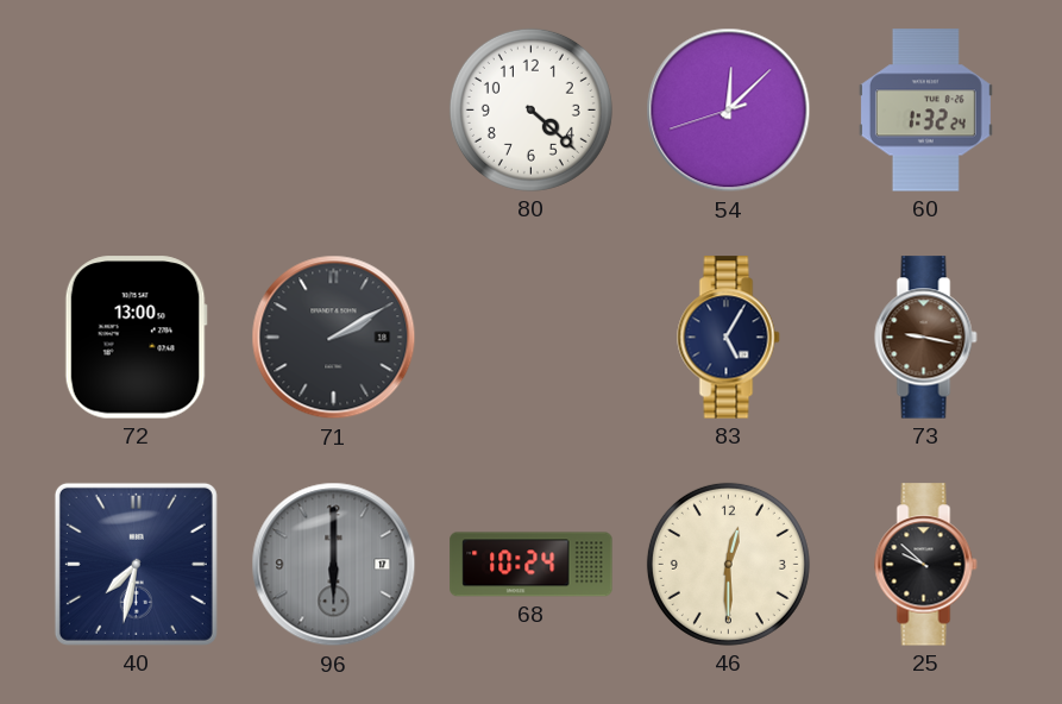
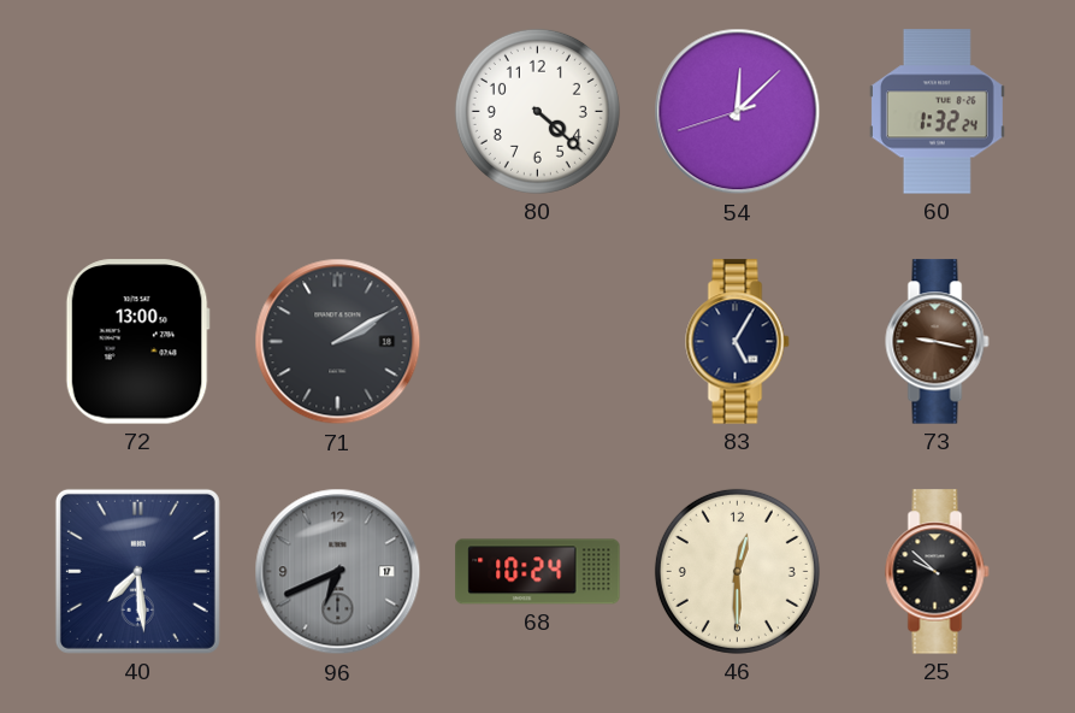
40: 7:32 -> 7:29 (137, 571)
96: 6:00 -> 6:41 (338, 572)
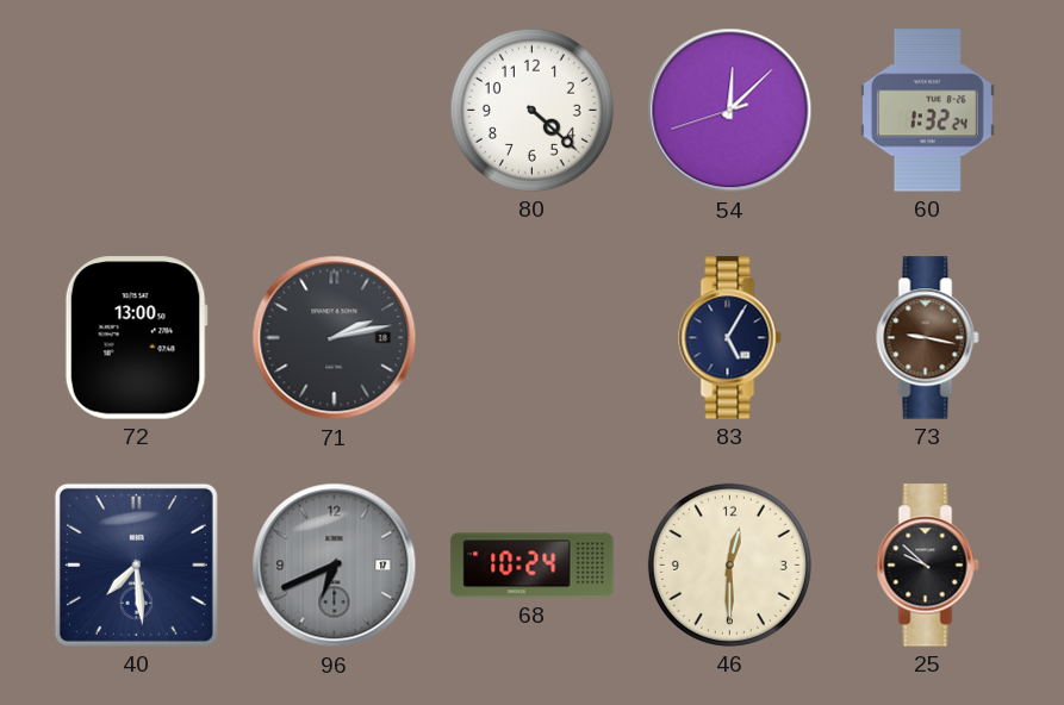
71: 2:10 -> 2:13 (335, 338)
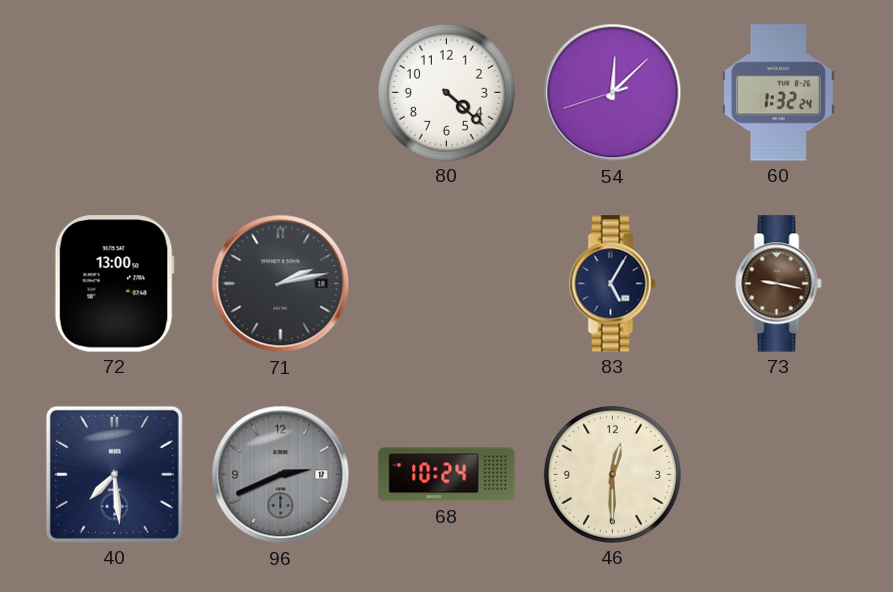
96: 6:41 -> 2:41 (281, 475)
25: 9:52 -> none (928, 566)
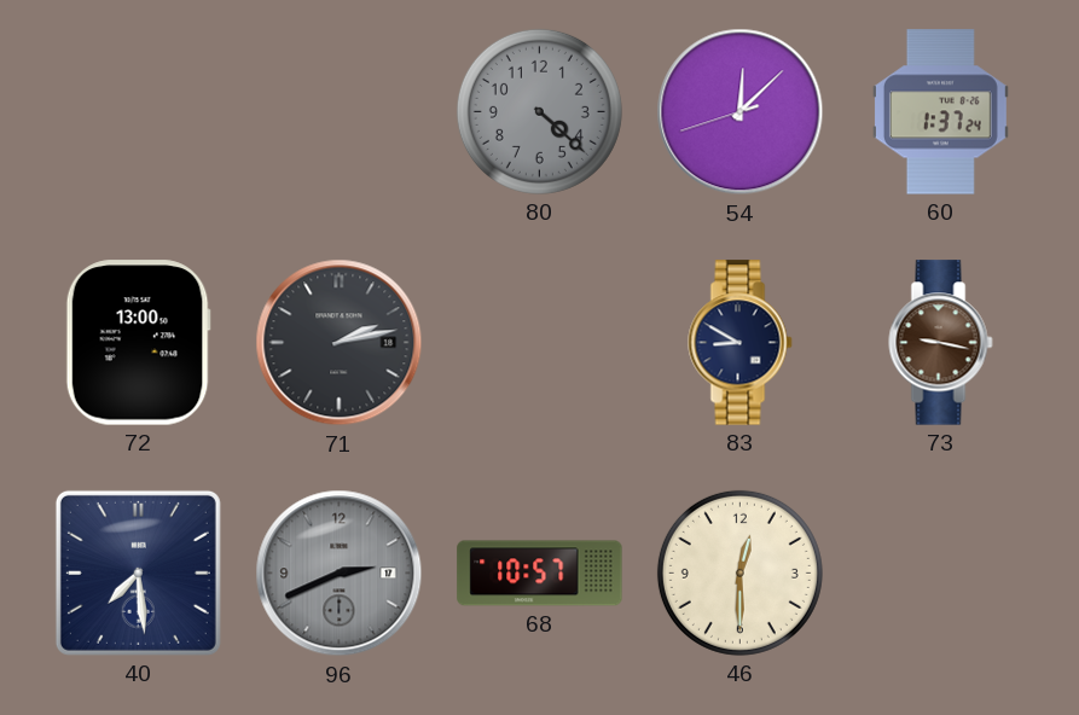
80 dial: white -> grey (539, 111)
60: 1:32 -> 1:37 (940, 112)
83: 5:05 -> 8:50 (741, 343)
68: 10:24 -> 10:57 (540, 574)
